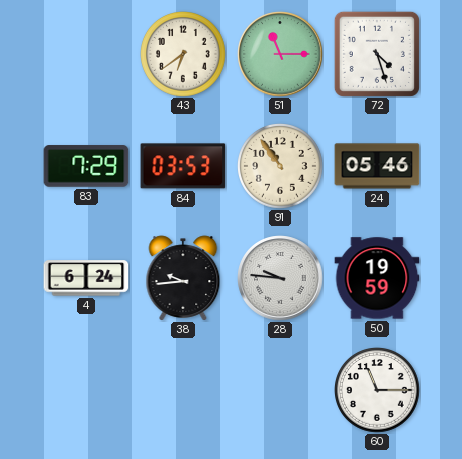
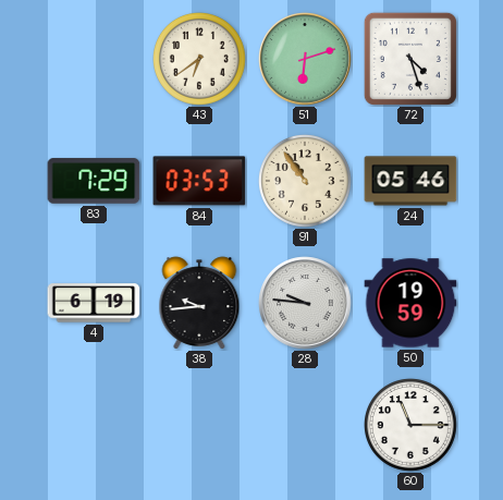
51: 11:15 -> 6:12 (305, 59)
4: 6:24 -> 6:19 (94, 303)
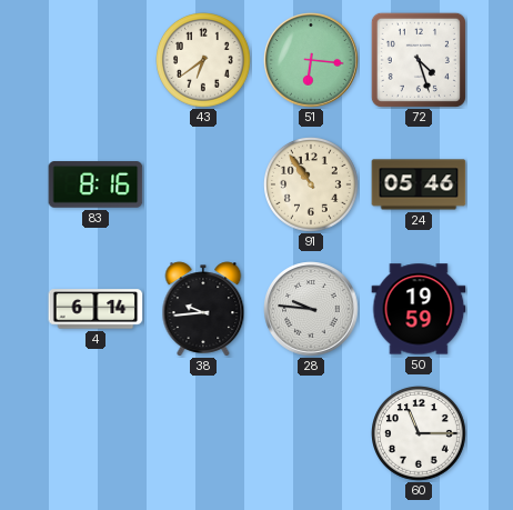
51: 6:12 -> 6:16 (311, 60)
83: 7:29 -> 8:16 (95, 184)
84: 03:53 -> none (199, 181)
4: 6:19 -> 6:14 (95, 309)
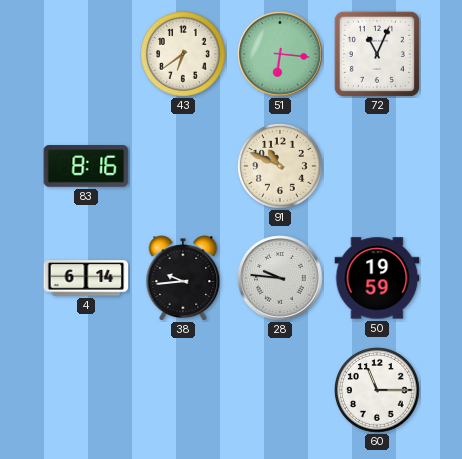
72: 4:27 -> 11:04 (377, 54)
91: 10:54 -> 10:49 (281, 167)
24: 05:46 -> none (419, 184)
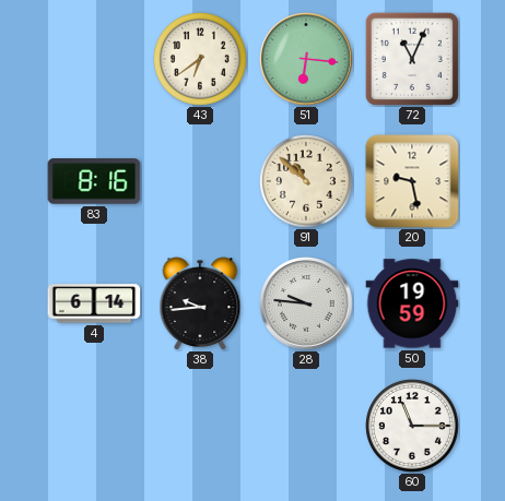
91: 10:49 -> 10:52 (307, 182)
20: none -> 9:28 (412, 181)
